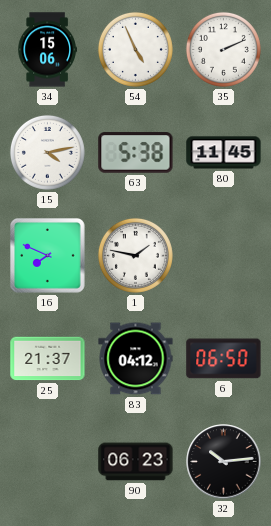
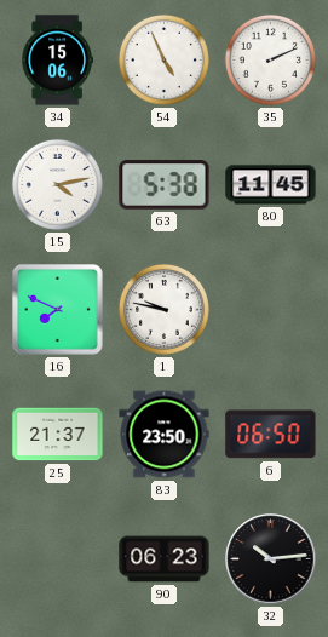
1: 1:47 -> 9:47 (163, 309)
83: 04:12 -> 23:50 (165, 435)
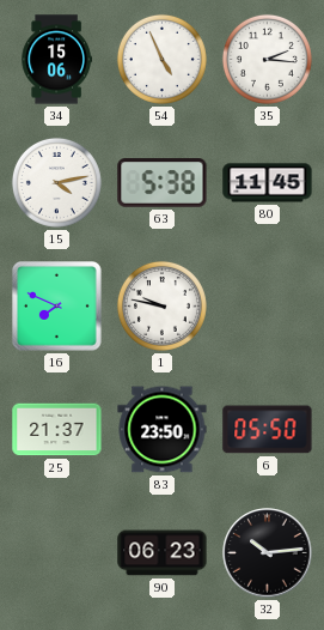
35: 2:11 -> 2:16 (267, 59)
6: 06:50 -> 05:50 (268, 430)
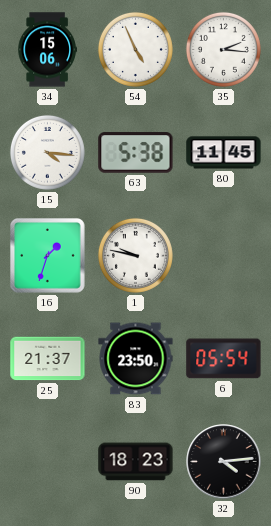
15: 4:13 -> 4:16 (47, 152)
16: 7:49 -> 1:33 (48, 256)
6: 05:50 -> 05:54 (224, 359)
90: 06:23 -> 18:23 (136, 462)
32: 10:14 -> 4:14 (224, 462)
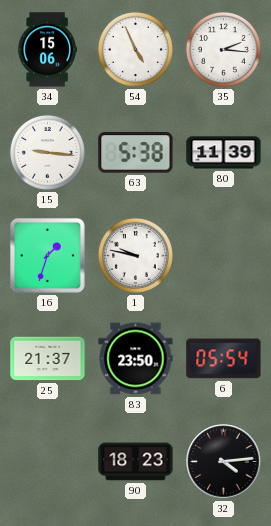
15: 4:16 -> 9:16 (47, 152)
80: 11:45 -> 11:39 (224, 153)
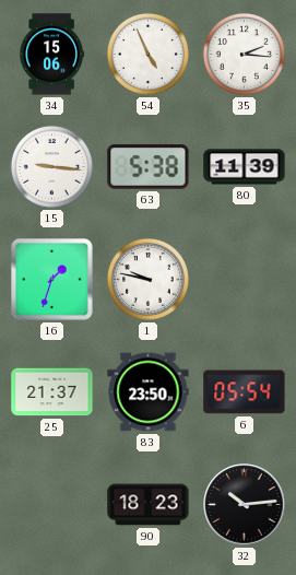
32: 4:14 -> 10:14 (245, 505)
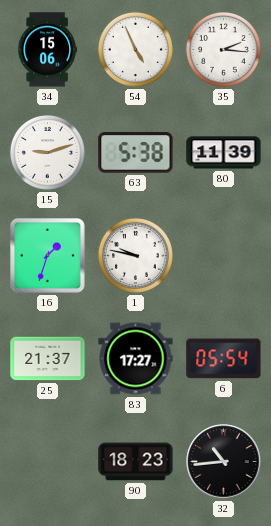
15: 9:16 -> 9:12 (47, 152)
83: 23:50 -> 17:27 (136, 359)
32: 10:14 -> 10:44 (224, 462)
